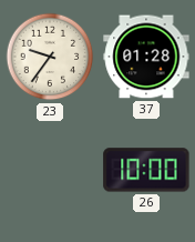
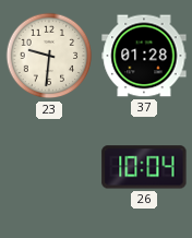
23: 9:36 -> 9:31 (49, 56)
26: 10:00 -> 10:04 (144, 167)
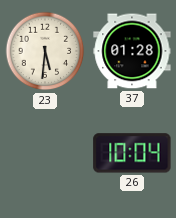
23: 9:31 -> 5:31 (45, 51)
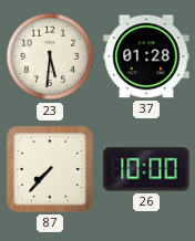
87: none -> 7:37 (50, 169)
26: 10:04 -> 10:00 (146, 169)
